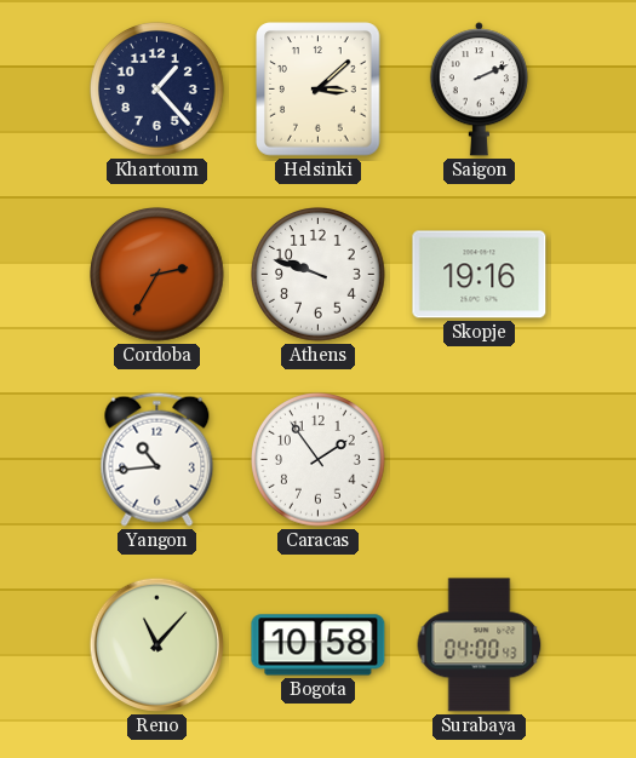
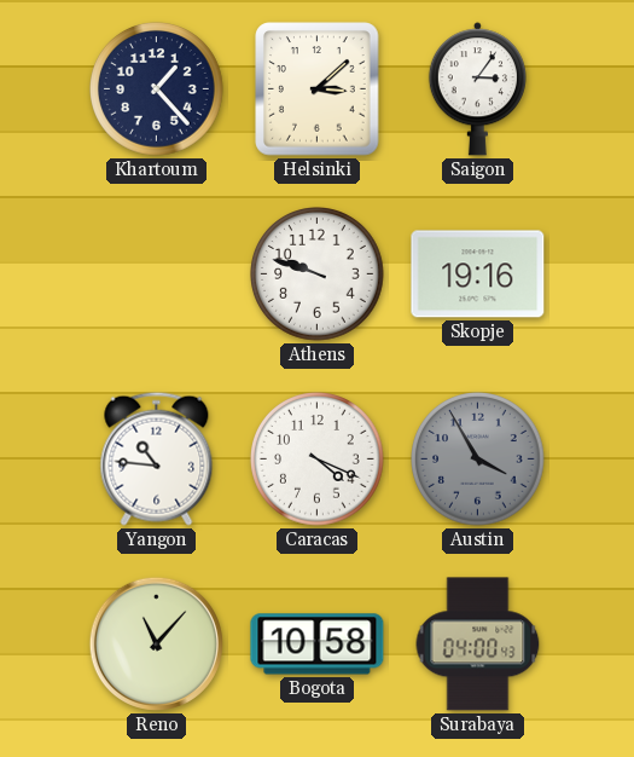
Saigon: 2:11 -> 3:06 (477, 89)
Cordoba: 2:35 -> none (157, 275)
Yangon: 10:44 -> 10:46 (157, 458)
Caracas: 1:54 -> 4:19 (318, 460)
Austin: none -> 3:55 (478, 460)
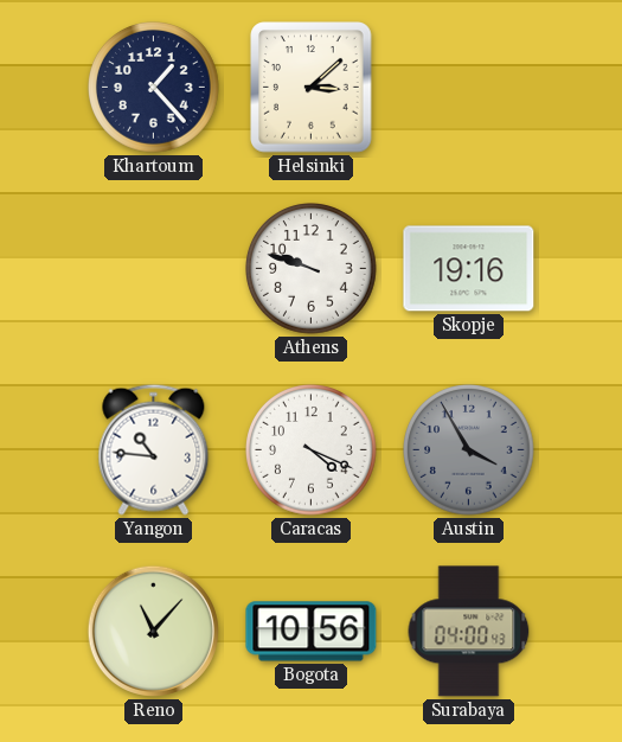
Saigon: 3:06 -> none (477, 89)
Bogota: 10:58 -> 10:56 (312, 632)
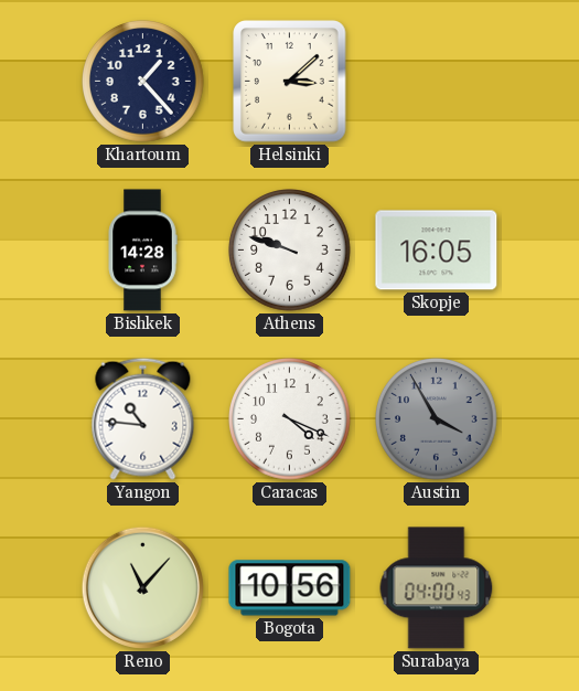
Bishkek: none -> 14:28 (142, 251)
Skopje: 19:16 -> 16:05 (437, 251)
